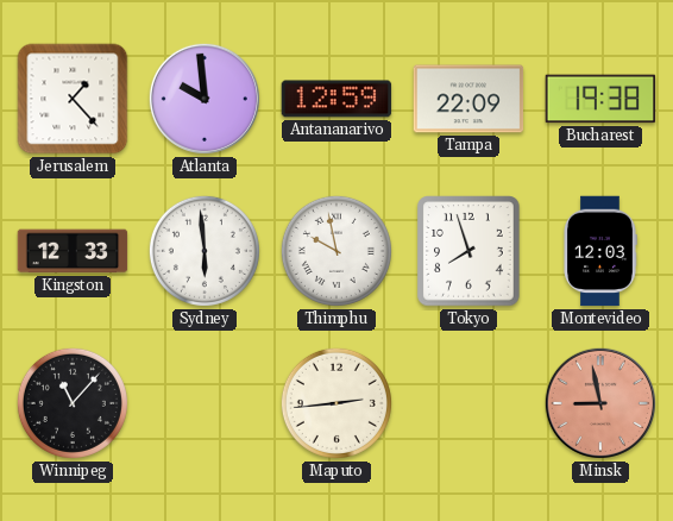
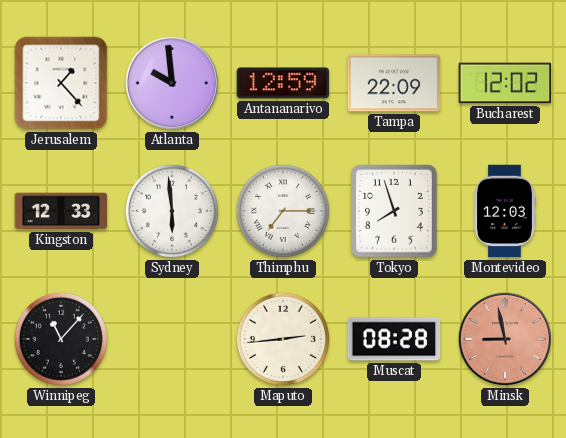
Bucharest: 19:38 -> 12:02 (505, 83)
Thimphu: 9:58 -> 7:15 (283, 211)
Muscat: none -> 08:28 (394, 339)
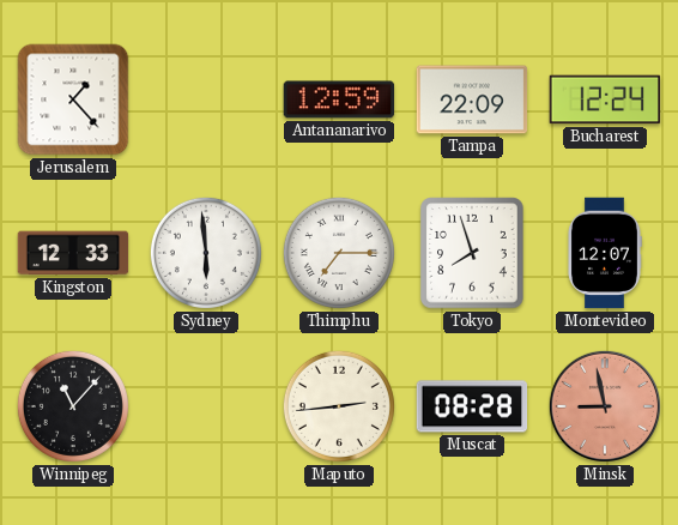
Atlanta: 9:59 -> none (172, 83)
Bucharest: 12:02 -> 12:24 (605, 99)
Montevideo: 12:03 -> 12:07 (605, 253)
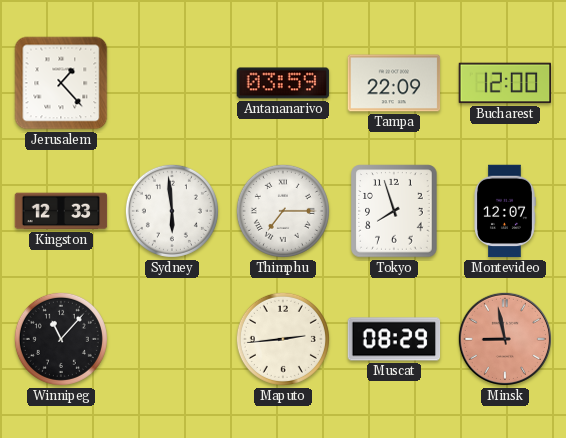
Antananarivo: 12:59 -> 03:59 (283, 83)
Bucharest: 12:24 -> 12:00 (505, 83)
Muscat: 08:28 -> 08:29 (394, 339)
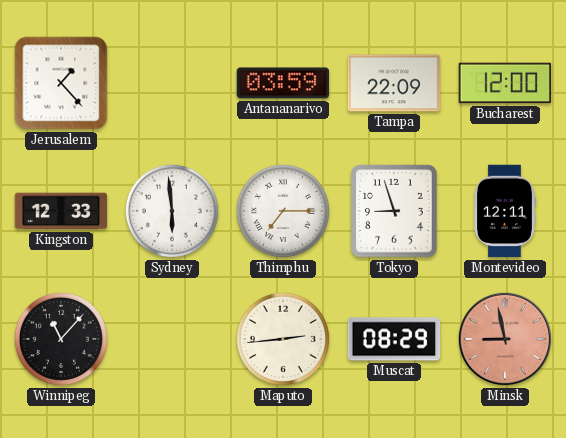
Tokyo: 7:57 -> 8:57 (394, 211)
Montevideo: 12:07 -> 12:11 (505, 211)
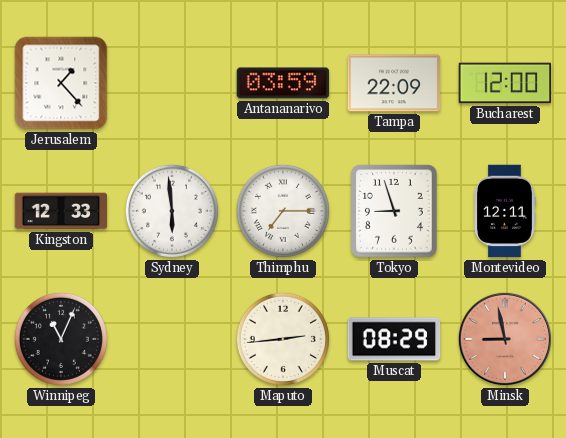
Winnipeg: 11:07 -> 11:04 (61, 339)
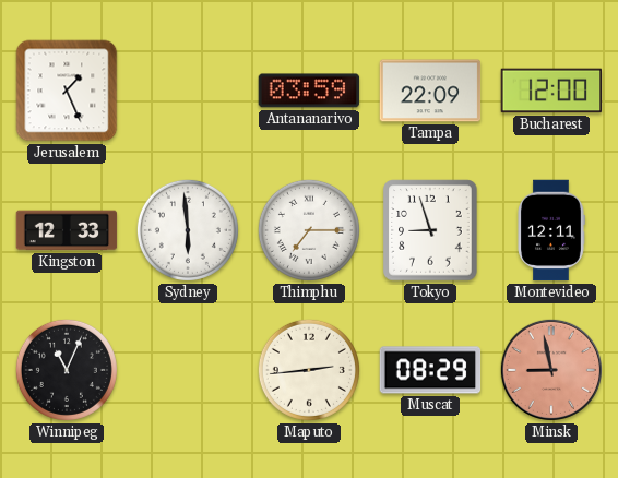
Jerusalem: 1:23 -> 1:26 (67, 91)
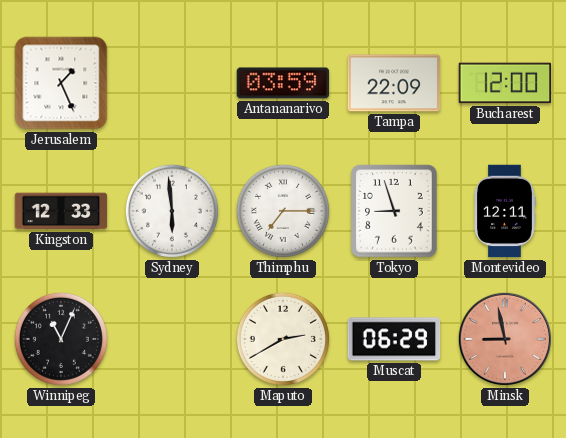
Maputo: 2:44 -> 2:40 (283, 339)
Muscat: 08:29 -> 06:29 (394, 339)
